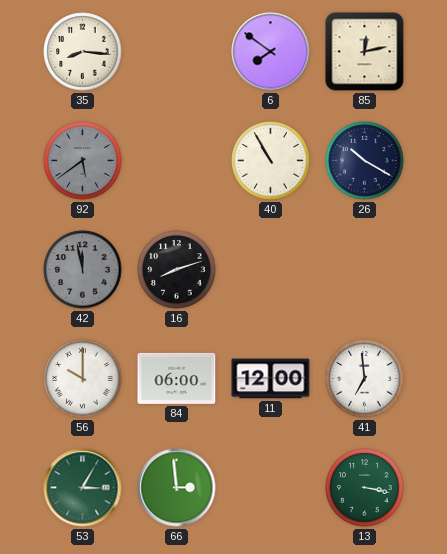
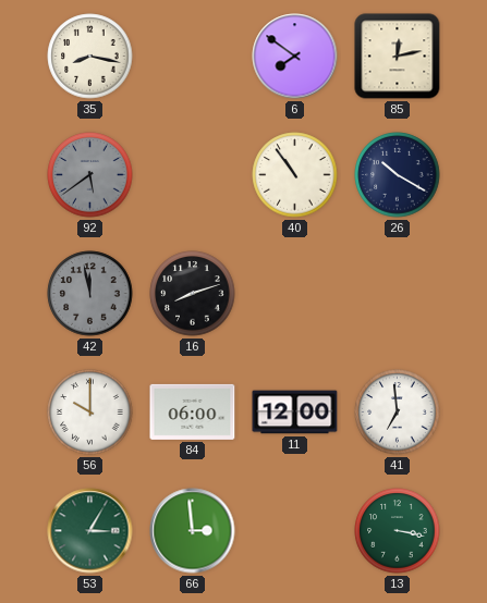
35: 8:16 -> 8:17 (90, 57)
40: 10:55 -> 10:54 (295, 175)
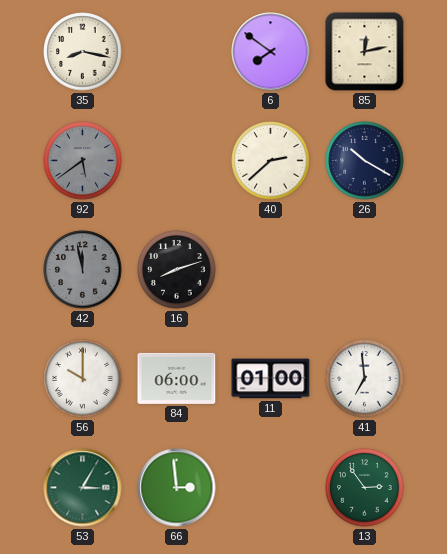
40: 10:54 -> 2:38 (271, 161)
11: 12:00 -> 01:00 (271, 379)
13: 3:17 -> 2:54 (365, 488)
